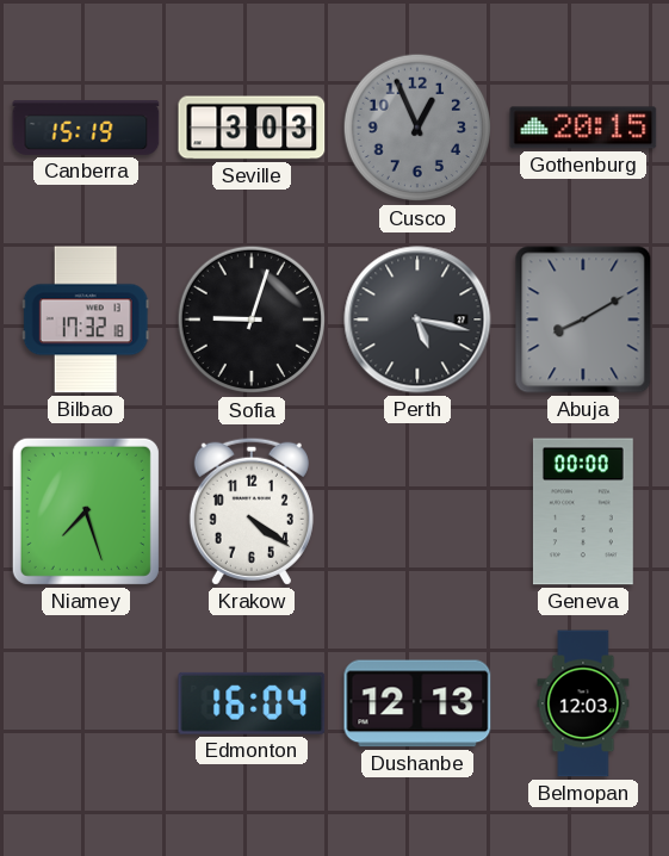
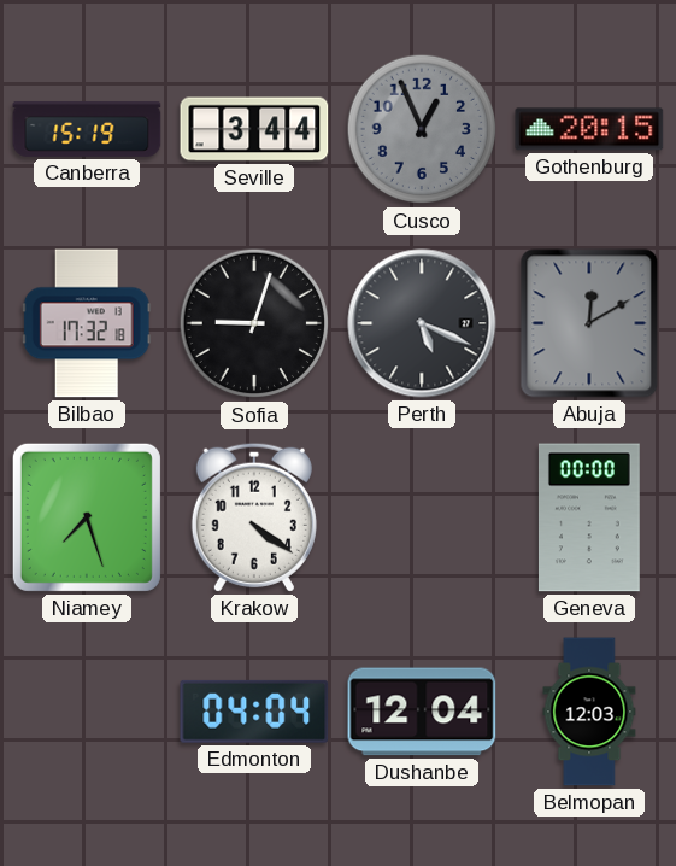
Seville: 3:03 -> 3:44 (254, 129)
Perth: 5:17 -> 5:19 (422, 323)
Abuja: 8:10 -> 12:10 (589, 323)
Edmonton: 16:04 -> 04:04 (254, 712)
Dushanbe: 12:13 -> 12:04 (422, 712)
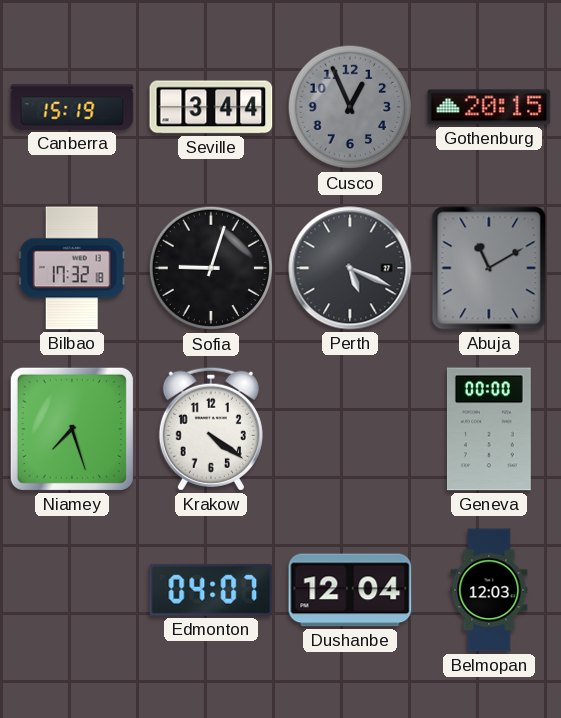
Abuja: 12:10 -> 11:10 (489, 268)
Edmonton: 04:04 -> 04:07 (211, 590)
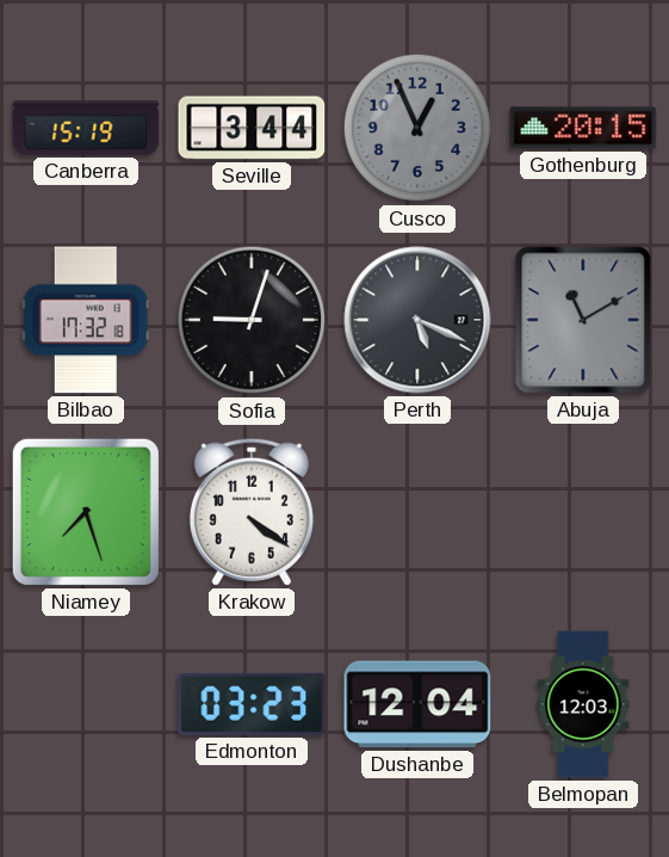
Geneva: 00:00 -> none (489, 429)
Edmonton: 04:07 -> 03:23 (252, 704)
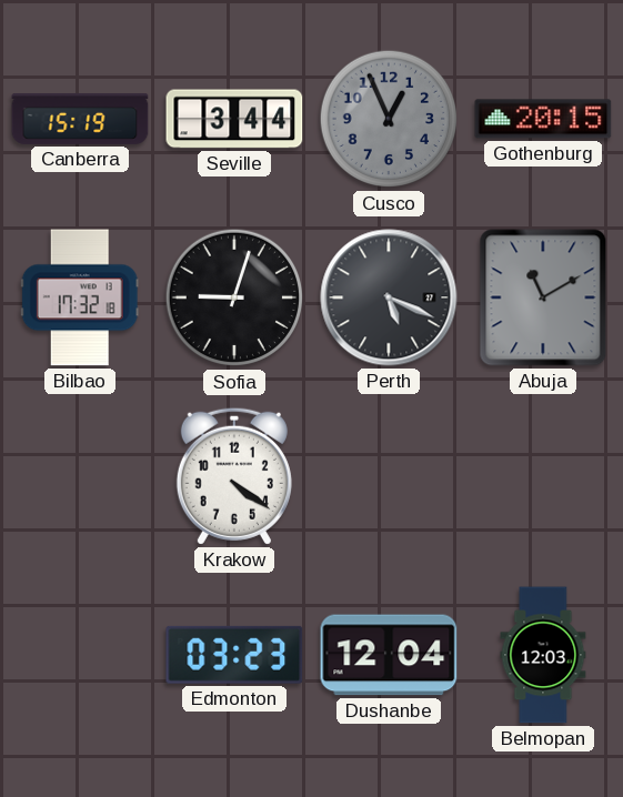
Niamey: 7:27 -> none (86, 512)
